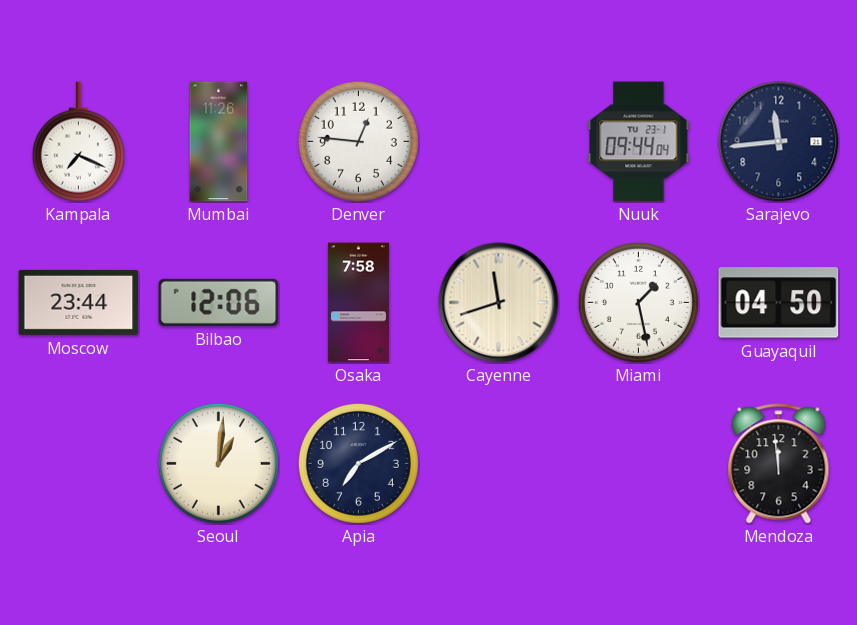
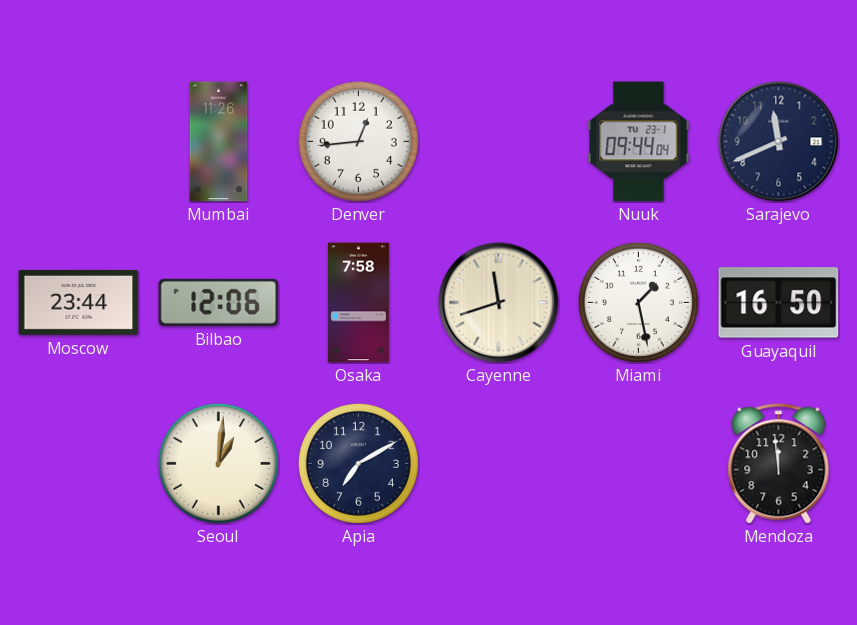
Kampala: 7:19 -> none (78, 142)
Denver: 12:46 -> 12:44 (358, 141)
Sarajevo: 11:44 -> 11:41 (779, 142)
Guayaquil: 04:50 -> 16:50 (779, 303)
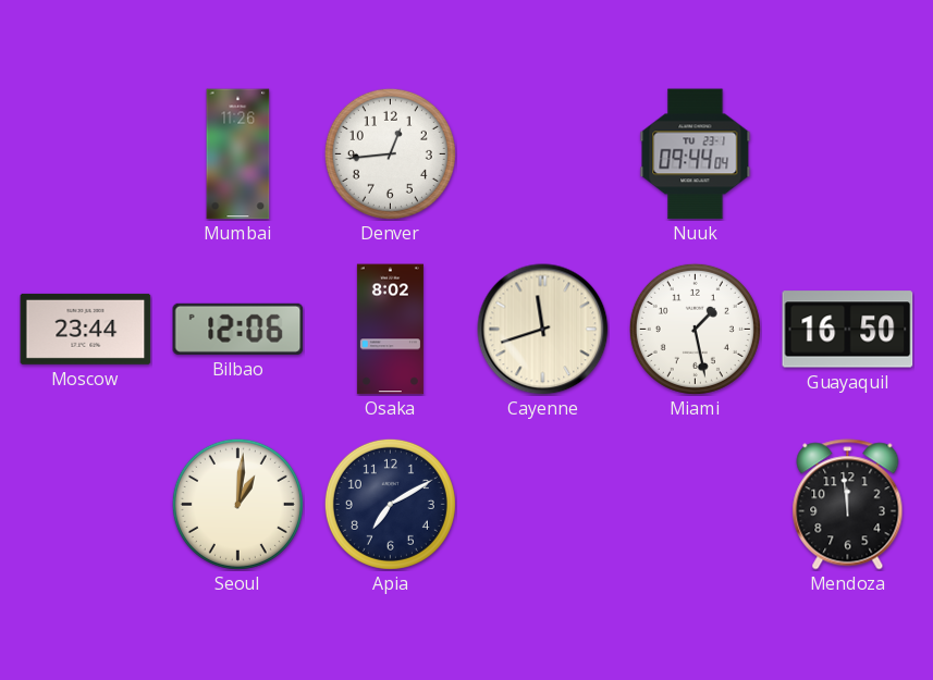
Sarajevo: 11:41 -> none (779, 142)
Osaka: 7:58 -> 8:02 (390, 330)
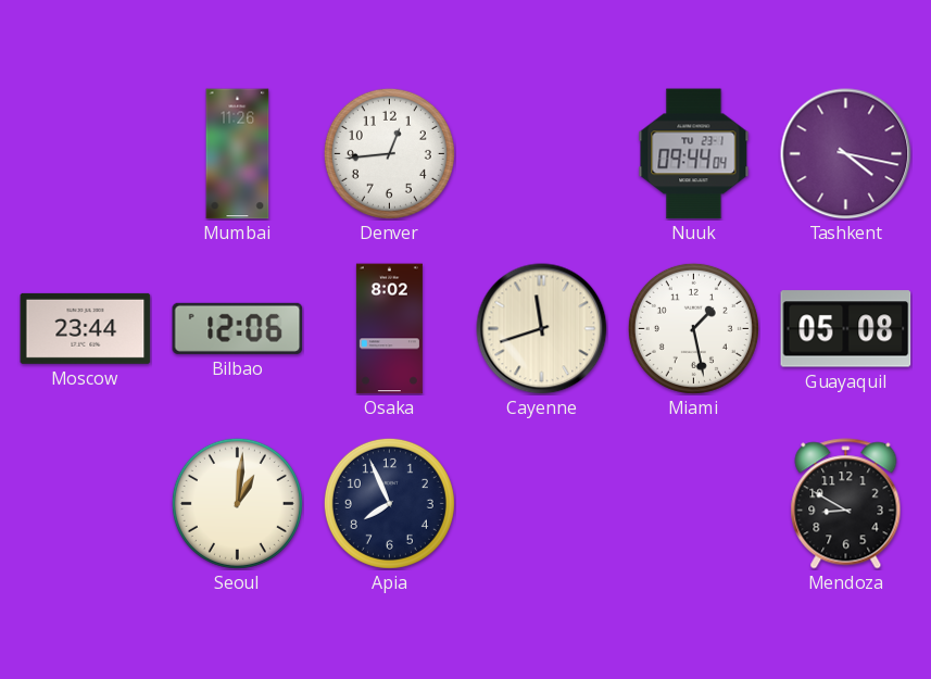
Tashkent: none -> 4:17 (846, 154)
Guayaquil: 16:50 -> 05:08 (846, 329)
Apia: 7:10 -> 7:56 (389, 503)
Mendoza: 11:59 -> 8:50 (846, 504)
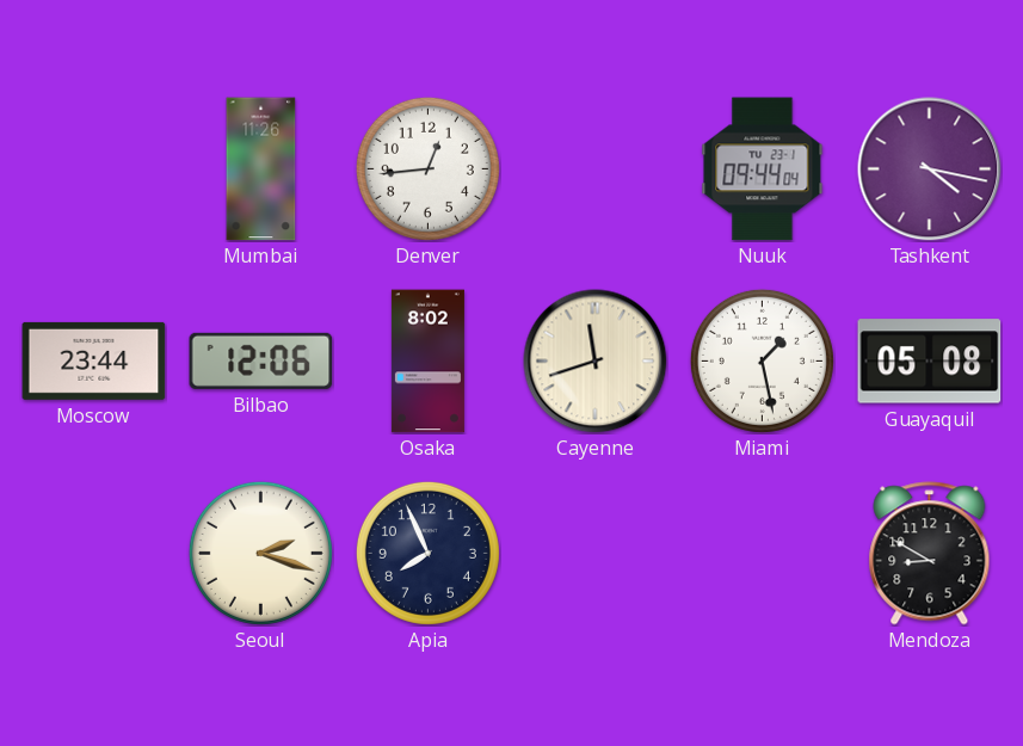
Seoul: 1:01 -> 2:18 (260, 553)
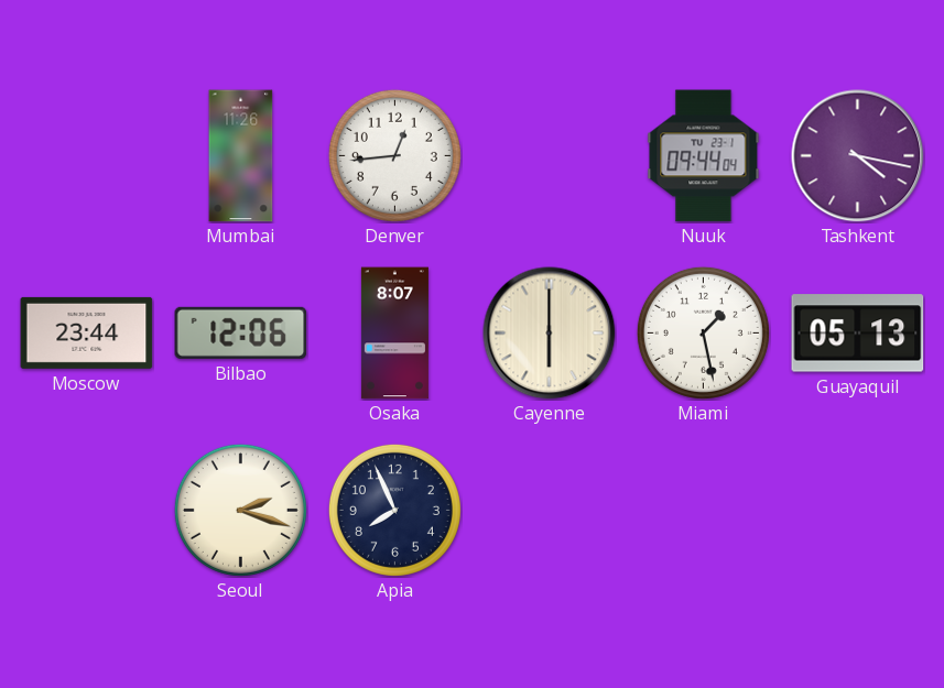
Osaka: 8:02 -> 8:07 (394, 334)
Cayenne: 11:42 -> 6:00 (550, 334)
Guayaquil: 05:08 -> 05:13 (858, 334)
Mendoza: 8:50 -> none (930, 554)
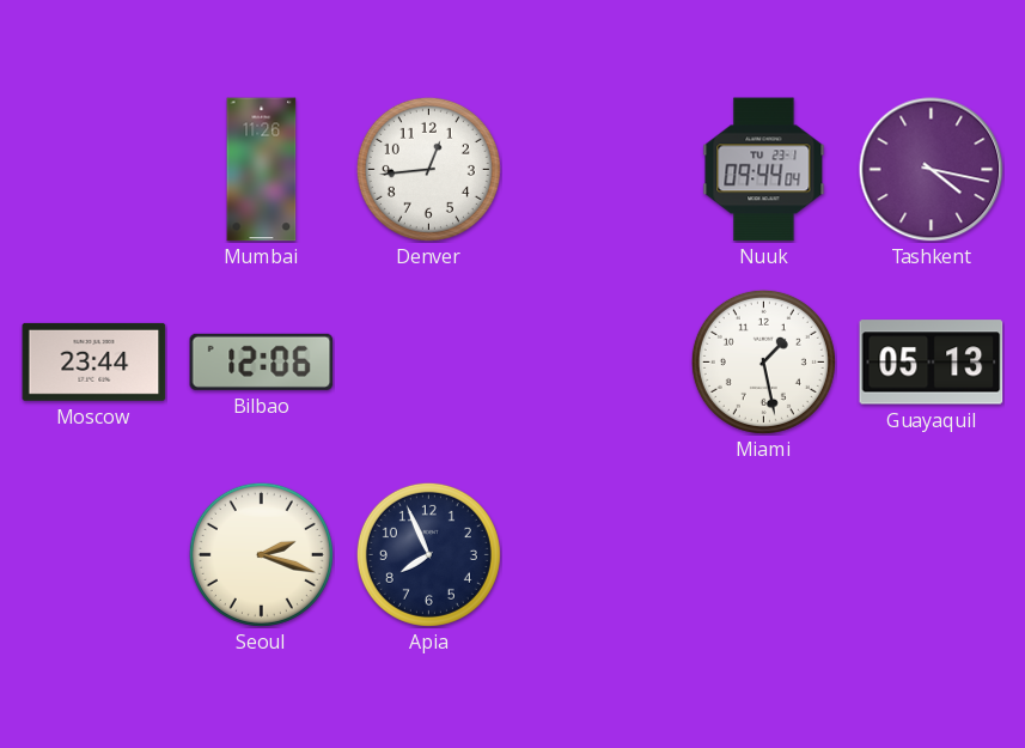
Osaka: 8:07 -> none (394, 334)
Cayenne: 6:00 -> none (550, 334)
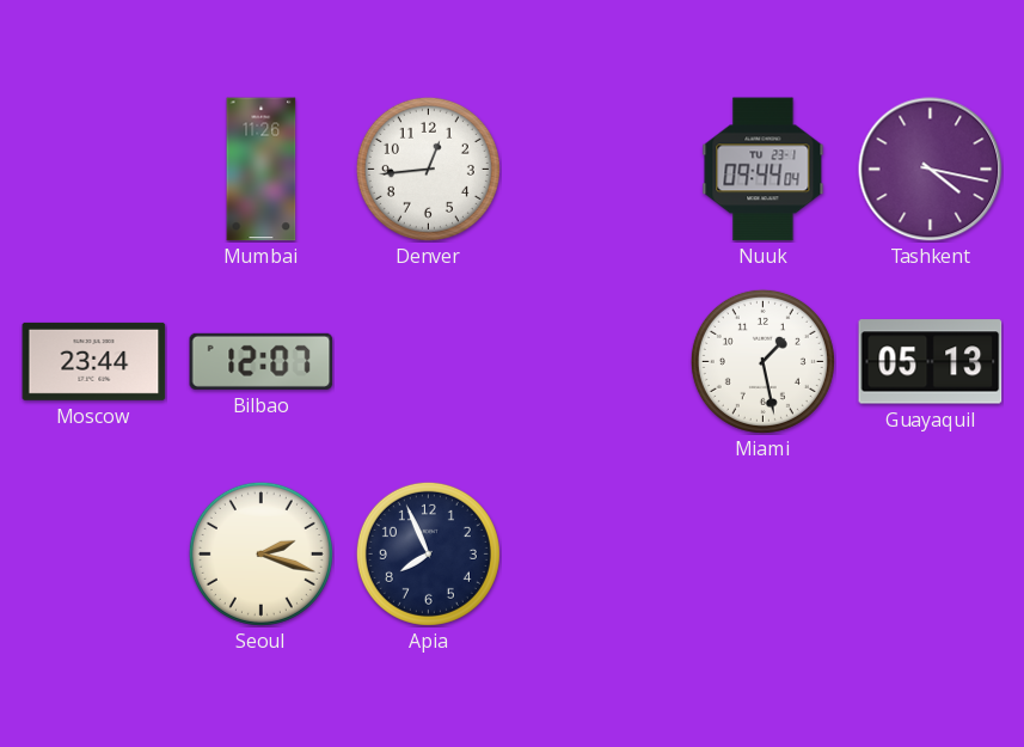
Bilbao: 12:06 -> 12:07 (262, 361)
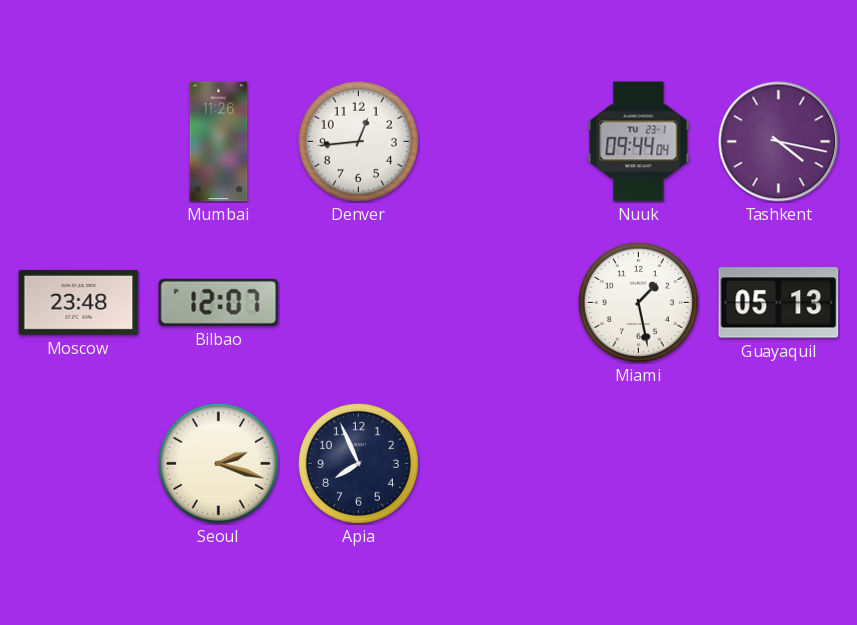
Moscow: 23:44 -> 23:48 (79, 302)
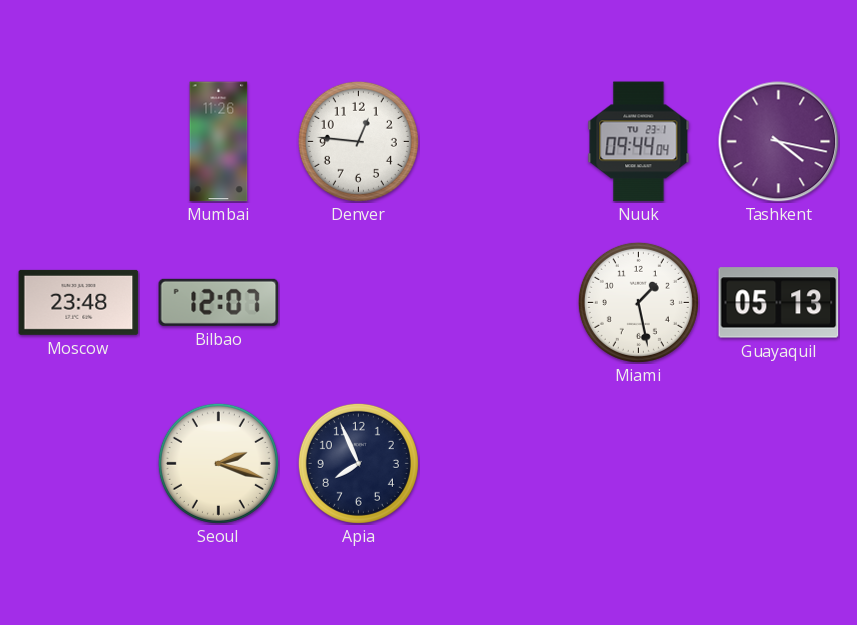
Denver: 12:44 -> 12:46 (358, 141)
